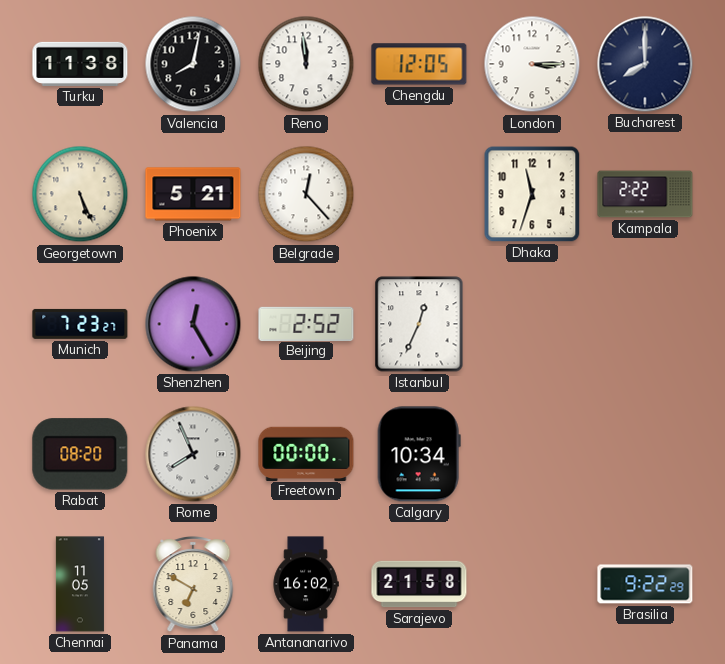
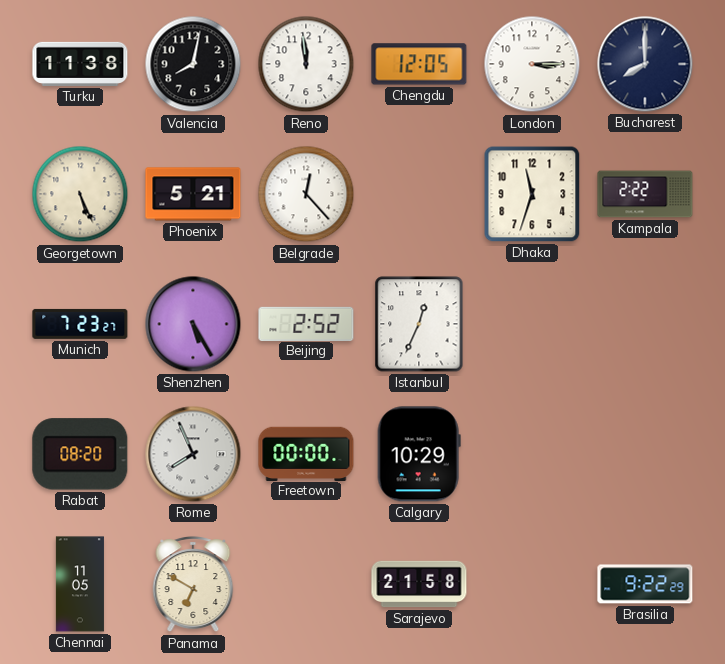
Shenzhen: 12:25 -> 5:25 (193, 324)
Calgary: 10:34 -> 10:29 (419, 454)
Antananarivo: 16:02 -> none (306, 584)
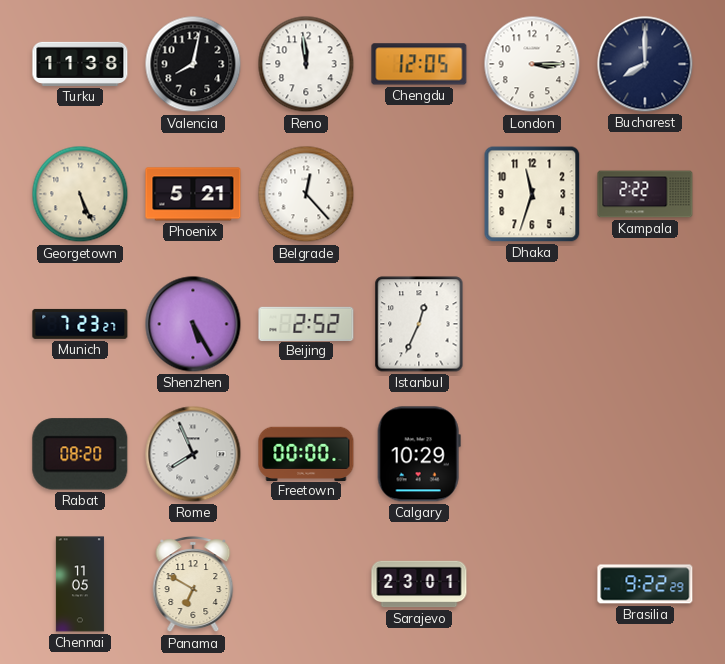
Sarajevo: 21:58 -> 23:01 (419, 584)
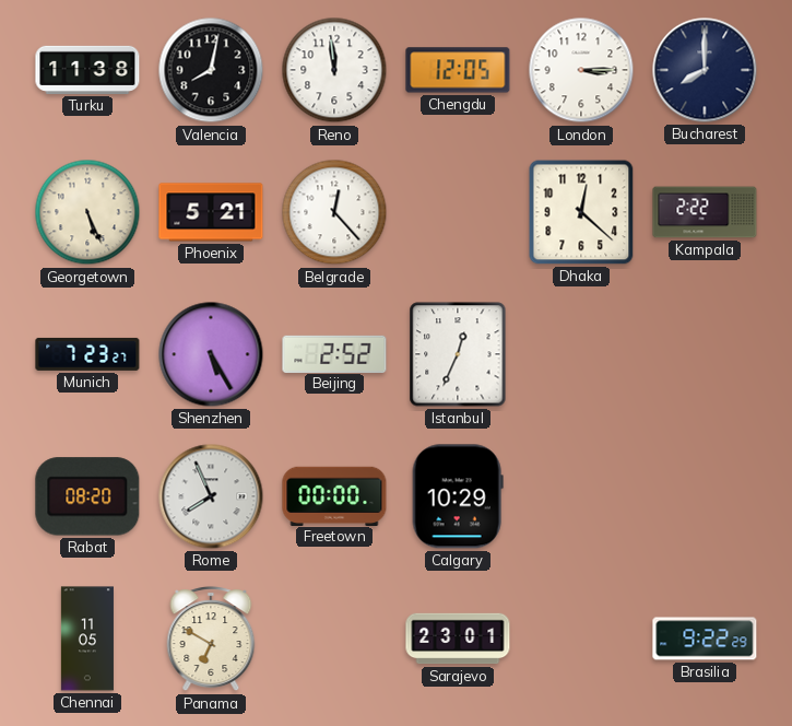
Dhaka: 11:33 -> 12:22 (581, 212)
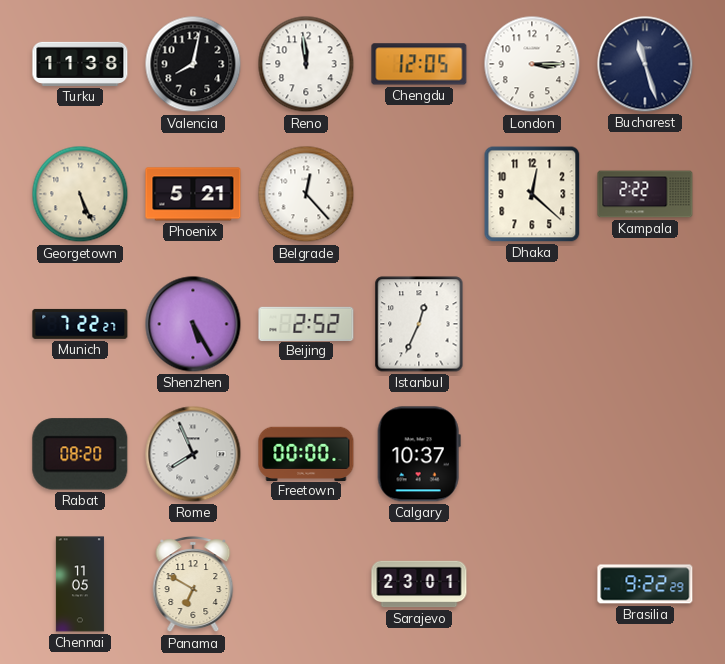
Bucharest: 8:00 -> 11:27 (645, 64)
Munich: 7:23 -> 7:22 (80, 324)
Calgary: 10:29 -> 10:37 (419, 454)
